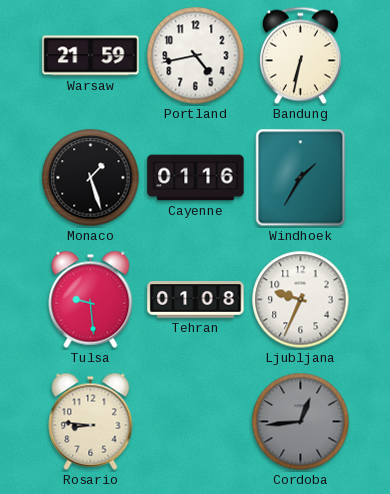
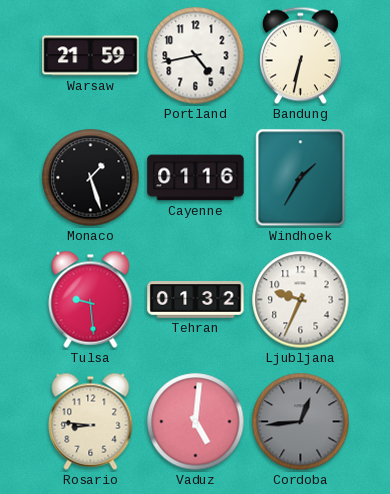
Tehran: 01:08 -> 01:32 (196, 300)
Vaduz: none -> 5:01 (196, 422)
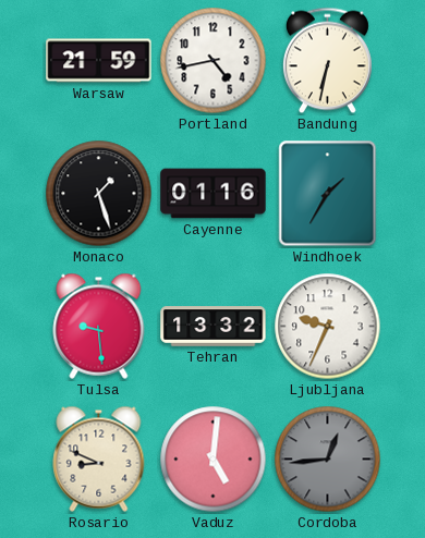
Tehran: 01:32 -> 13:32 (214, 327)
Rosario: 8:46 -> 8:49 (99, 458)
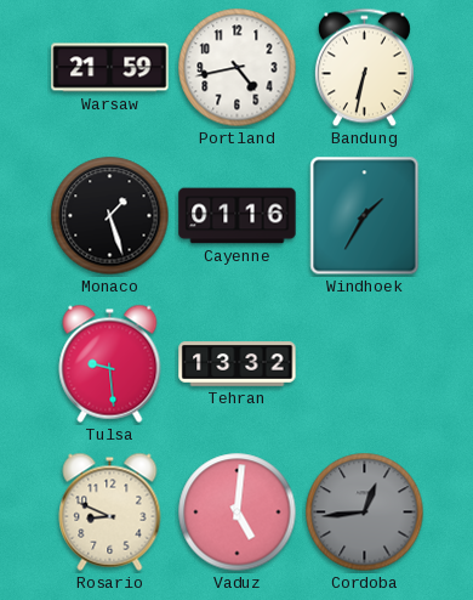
Ljubljana: 9:34 -> none (328, 327)
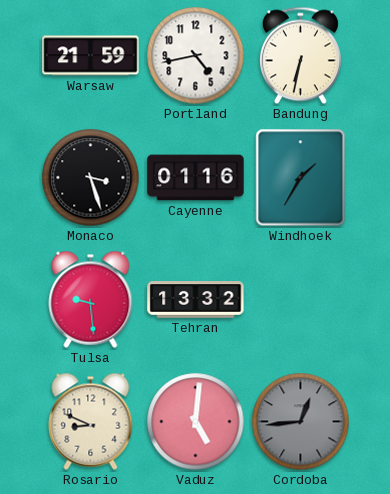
Monaco: 1:27 -> 3:27 (91, 178)
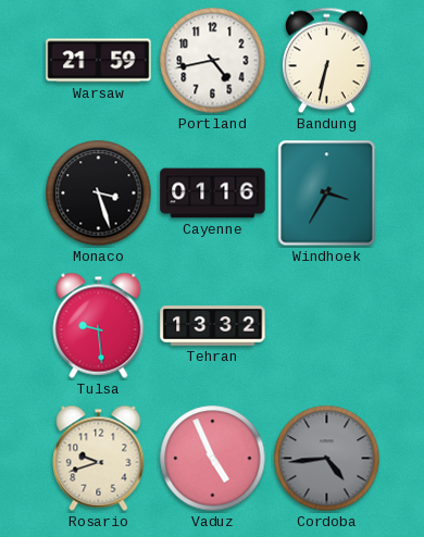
Windhoek: 1:35 -> 3:35 (327, 193)
Rosario: 8:49 -> 9:42 (99, 458)
Vaduz: 5:01 -> 4:56 (213, 459)
Cordoba: 12:44 -> 4:44 (327, 459)
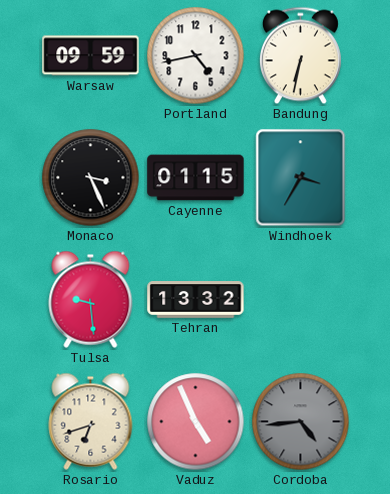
Warsaw: 21:59 -> 09:59 (91, 56)
Monaco: 3:27 -> 3:26 (91, 178)
Cayenne: 01:16 -> 01:15 (196, 178)
Rosario: 9:42 -> 6:42 (91, 421)
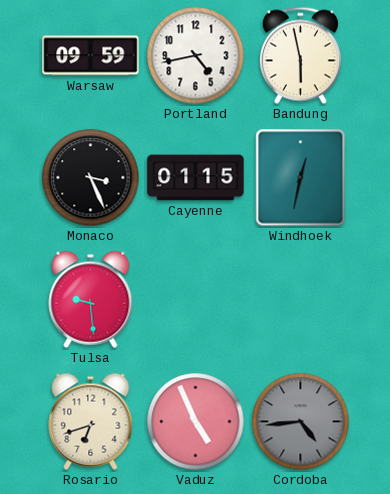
Bandung: 6:32 -> 5:58 (300, 56)
Windhoek: 3:35 -> 12:32 (301, 178)
Tehran: 13:32 -> none (196, 300)
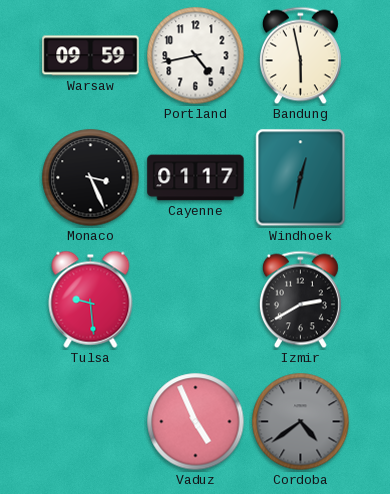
Cayenne: 01:15 -> 01:17 (196, 178)
Izmir: none -> 2:40 (300, 300)
Rosario: 6:42 -> none (91, 421)
Cordoba: 4:44 -> 4:39 (301, 422)
